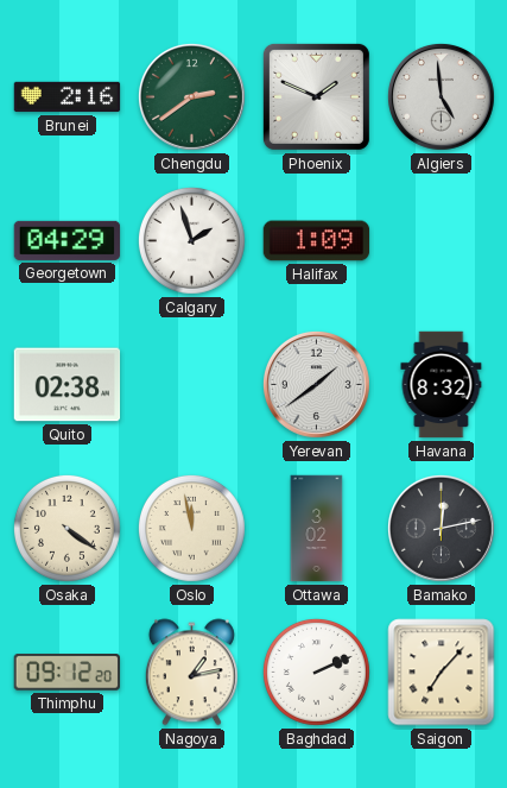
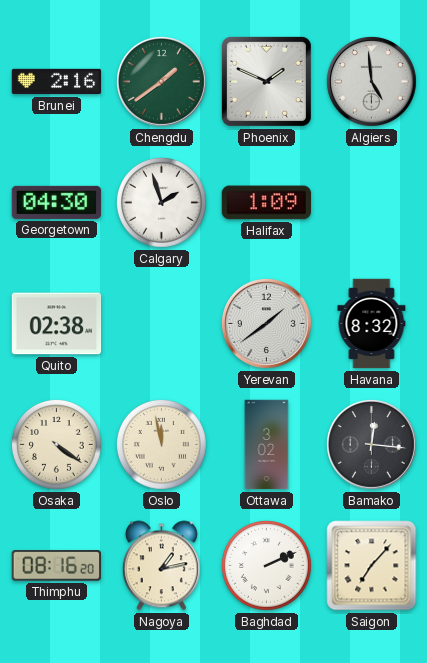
Chengdu: 2:39 -> 1:39 (161, 81)
Georgetown: 04:29 -> 04:30 (57, 202)
Bamako: 12:13 -> 12:16 (371, 444)
Thimphu: 09:12 -> 08:16 (56, 566)
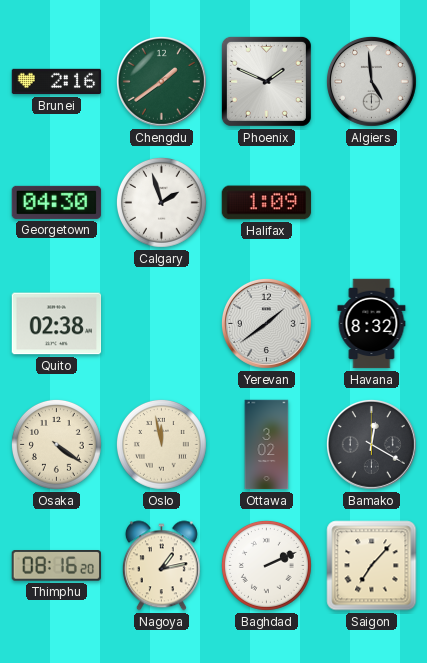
Bamako: 12:16 -> 12:20 (371, 444)
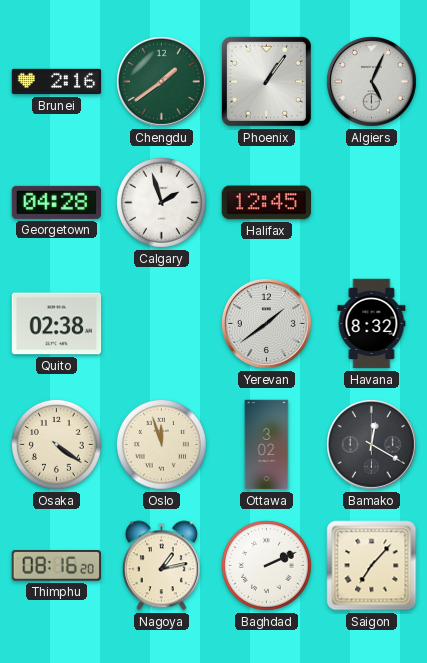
Phoenix: 1:49 -> 1:06 (266, 81)
Algiers: 4:59 -> 5:04 (371, 81)
Georgetown: 04:30 -> 04:28 (57, 202)
Halifax: 1:09 -> 12:45 (267, 203)
Oslo: 11:58 -> 11:57 (162, 445)
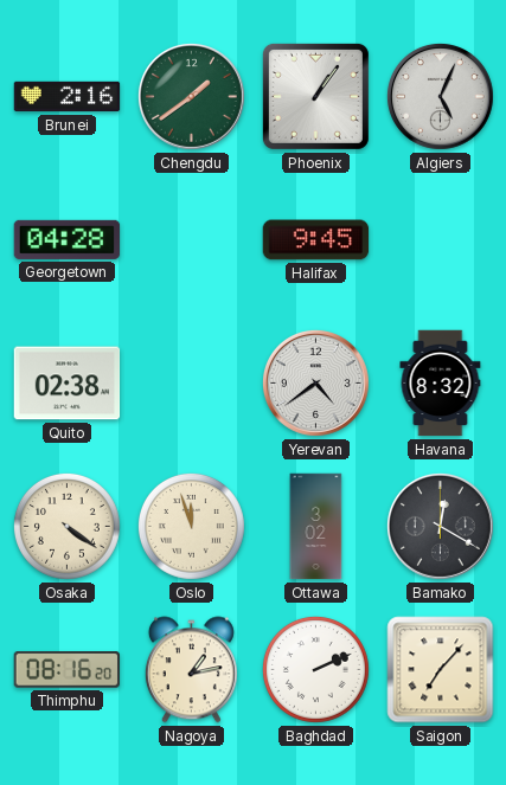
Calgary: 1:57 -> none (162, 203)
Halifax: 12:45 -> 9:45 (316, 240)
Yerevan: 1:39 -> 4:39 (315, 382)
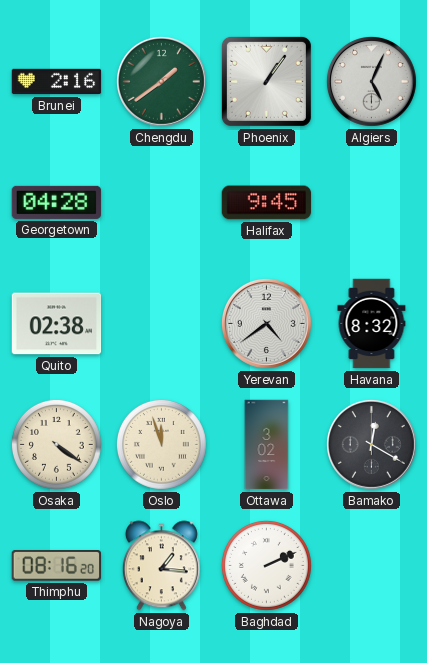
Nagoya: 1:13 -> 1:16 (161, 566)
Saigon: 7:07 -> none (441, 670)
